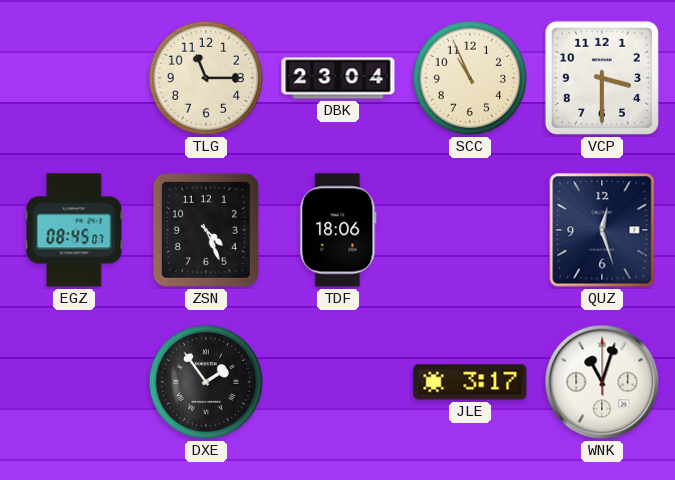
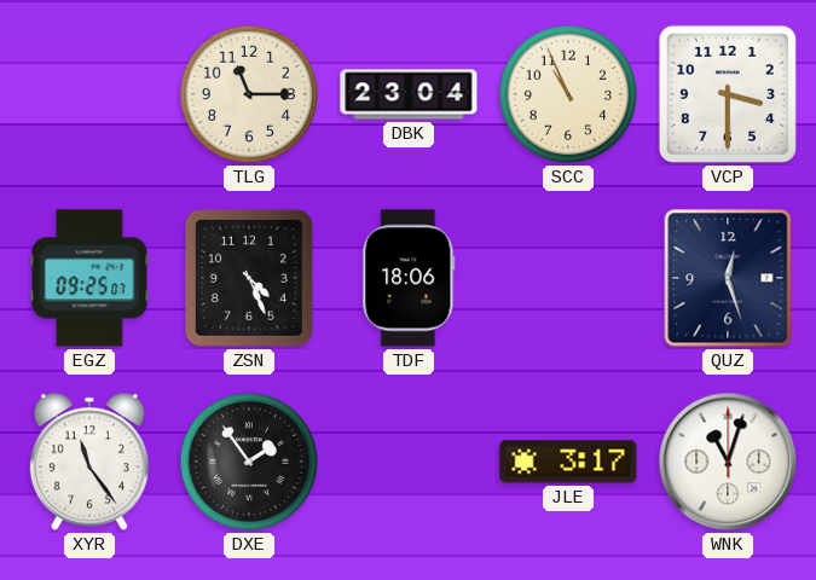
EGZ: 08:45 -> 09:25 (89, 278)
XYR: none -> 11:24 (89, 462)
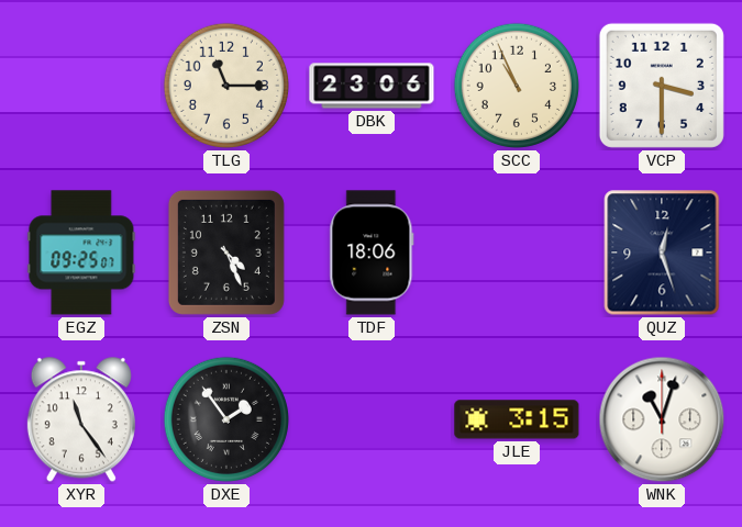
DBK: 23:04 -> 23:06 (372, 86)
JLE: 3:17 -> 3:15 (517, 419)
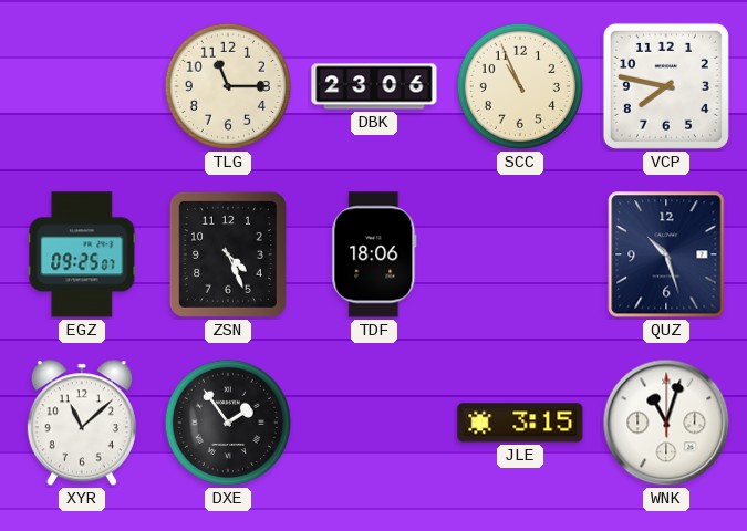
VCP: 3:30 -> 7:47 (666, 86)
QUZ: 12:27 -> 10:27 (666, 254)
XYR: 11:24 -> 11:08 (82, 423)
